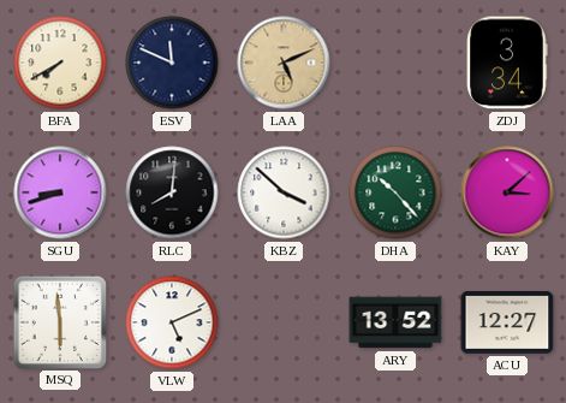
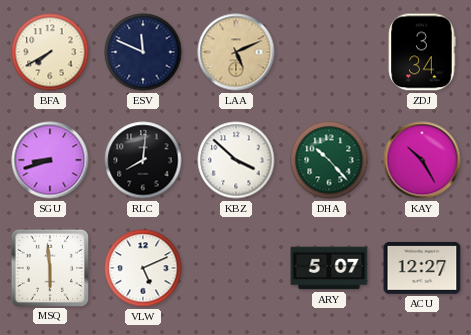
KAY: 3:08 -> 10:25 (422, 160)
ARY: 13:52 -> 5:07 (329, 268)
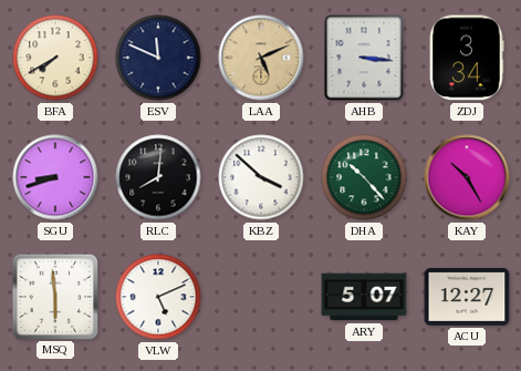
AHB: none -> 3:16 (364, 58)
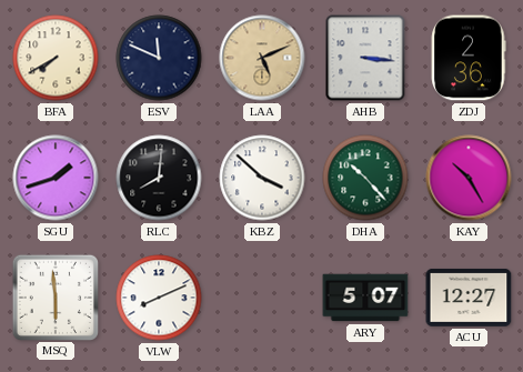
ZDJ: 3:34 -> 2:36 (469, 58)
SGU: 8:42 -> 1:42 (56, 178)
VLW: 5:11 -> 8:11 (159, 298)
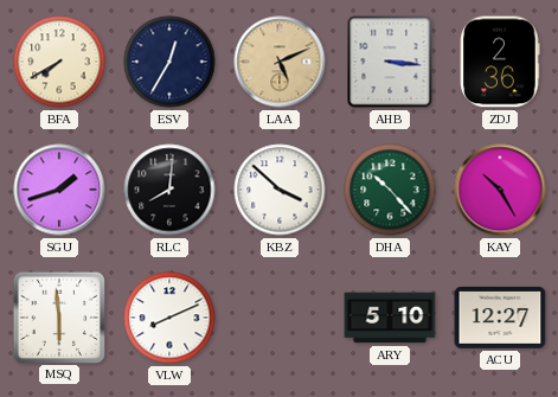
ESV: 11:49 -> 12:35 (169, 62)
ARY: 5:07 -> 5:10 (390, 318)
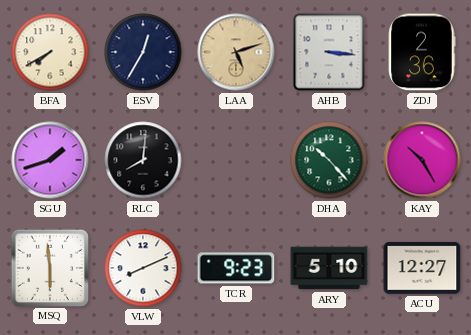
LAA: 5:11 -> 5:12 (236, 52)
KBZ: 3:52 -> none (280, 190)
TCR: none -> 9:23 (236, 268)
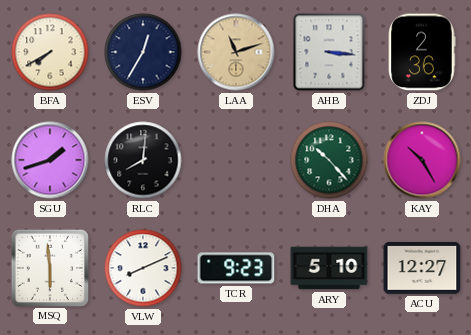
LAA: 5:12 -> 11:12 (236, 52)
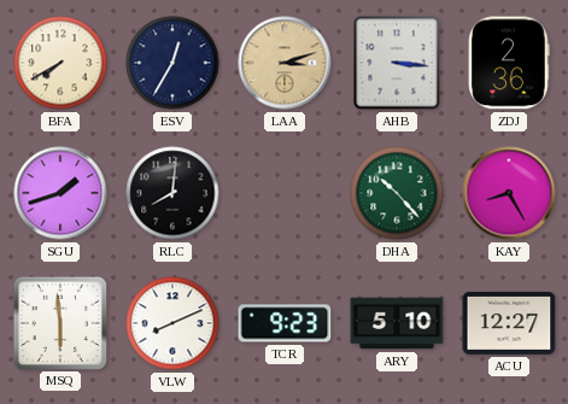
LAA: 11:12 -> 3:12 (285, 63)
KAY: 10:25 -> 8:25 (509, 193)
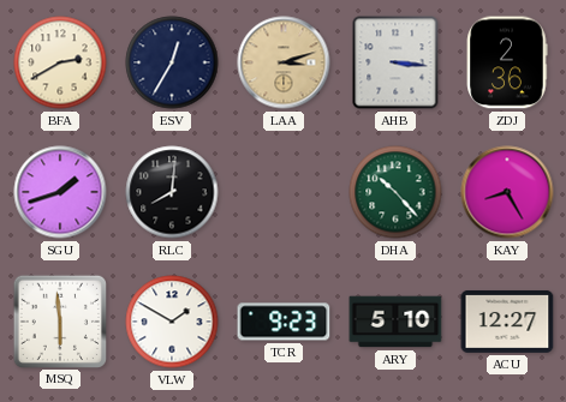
BFA: 7:40 -> 2:40 (60, 62)
VLW: 8:11 -> 1:50 (172, 322)
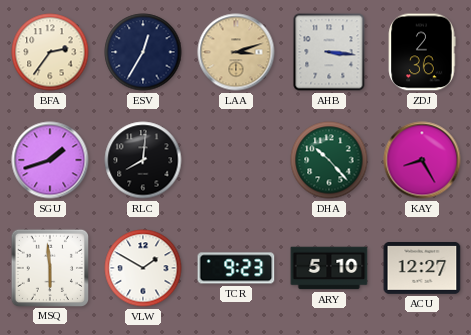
BFA: 2:40 -> 2:36 (50, 52)
